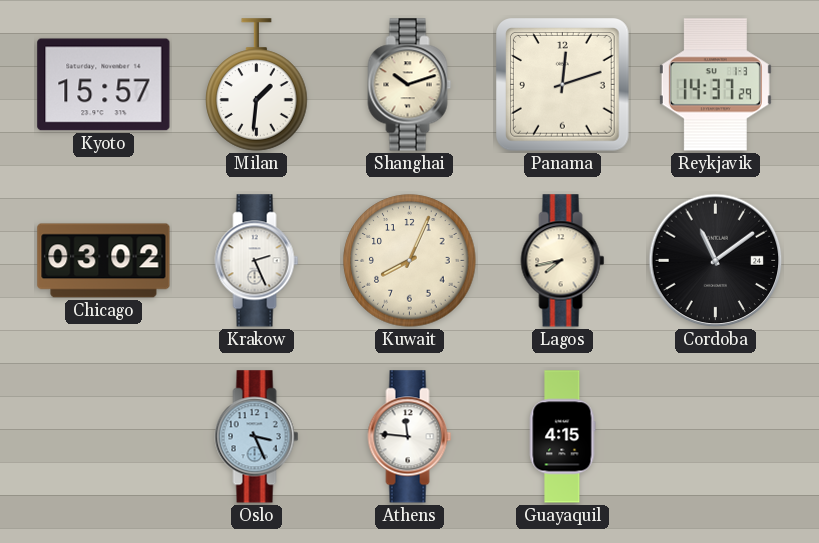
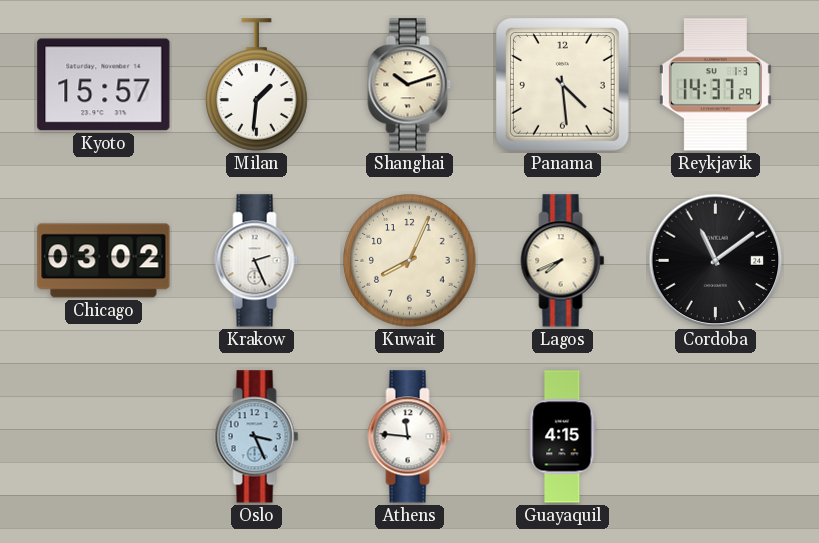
Panama: 12:12 -> 4:29 (563, 85)
Lagos: 7:43 -> 7:41 (563, 261)
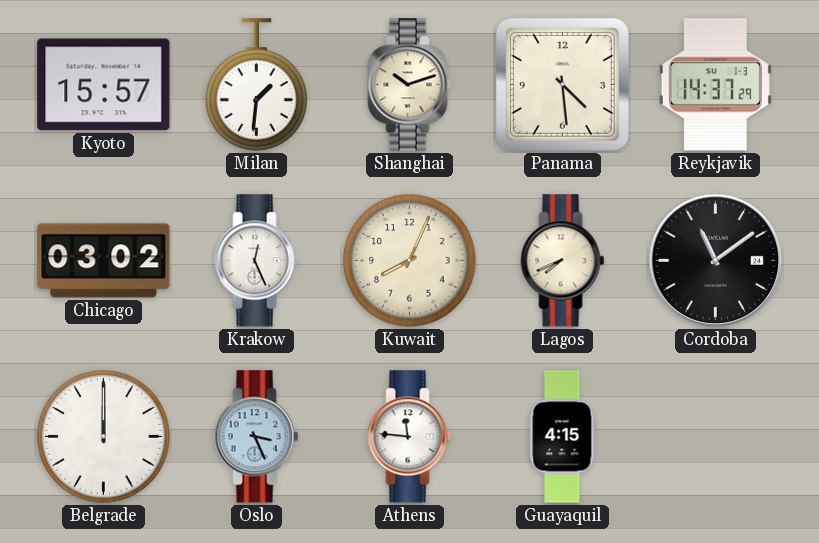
Krakow: 2:26 -> 12:26 (257, 261)
Belgrade: none -> 12:00 (104, 437)
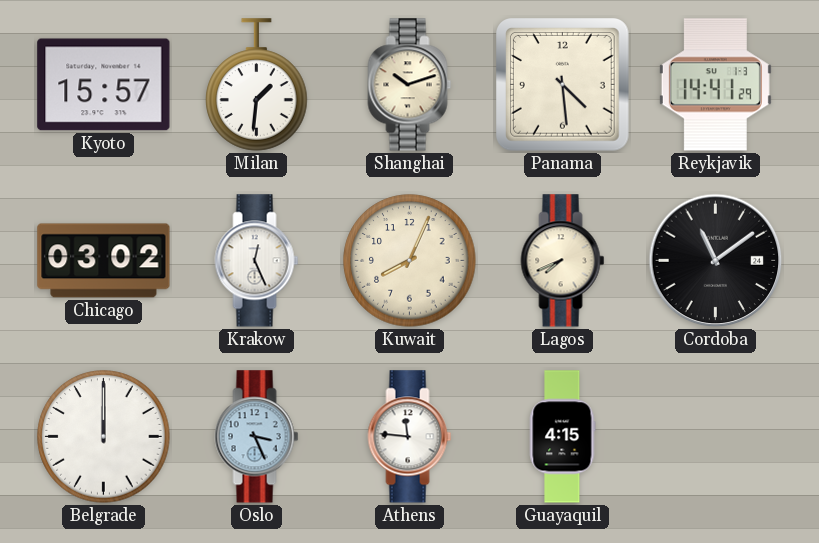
Reykjavik: 14:37 -> 14:41 (715, 85)
